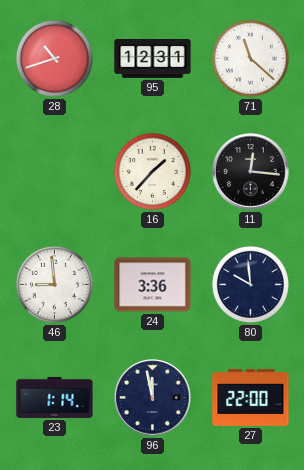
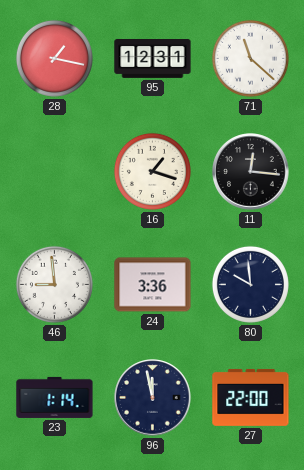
28: 10:42 -> 1:17 (54, 58)
16: 1:37 -> 1:18 (152, 171)
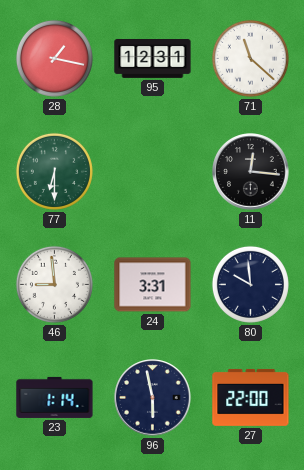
77: none -> 6:30 (54, 171)
16: 1:18 -> none (152, 171)
24: 3:36 -> 3:31 (153, 285)
96: 11:58 -> 5:58 (153, 398)
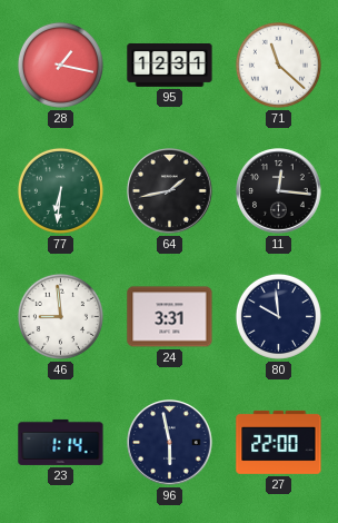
77: 6:30 -> 6:31 (60, 190)
64: none -> 1:43 (170, 191)
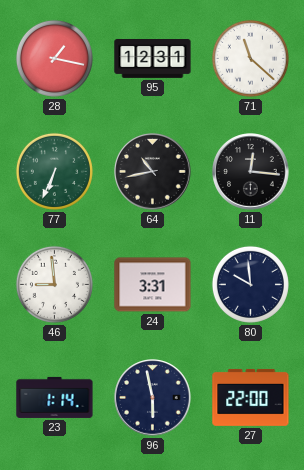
77: 6:31 -> 6:34 (54, 171)
64: 1:43 -> 10:43 (153, 172)
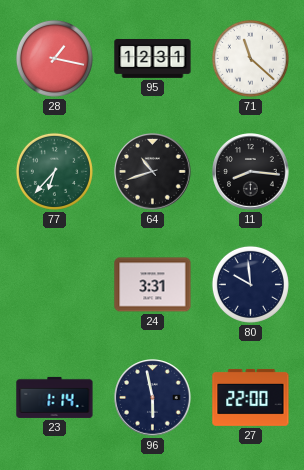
77: 6:34 -> 6:37 (54, 171)
64: 10:43 -> 10:42 (153, 172)
11: 12:16 -> 8:16 (251, 172)
46: 8:59 -> none (54, 284)
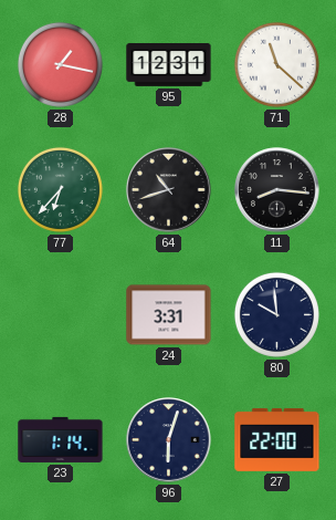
96: 5:58 -> 6:03 (169, 440)
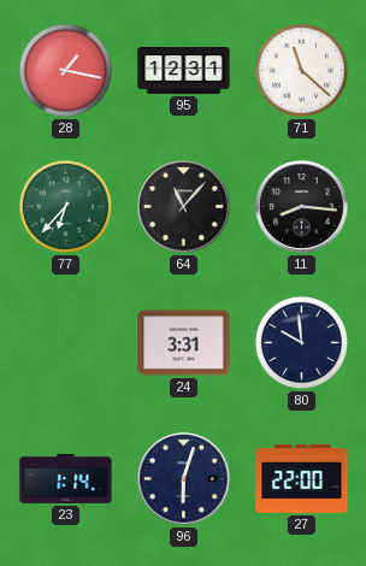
64: 10:42 -> 11:07 (184, 207)
